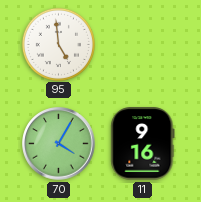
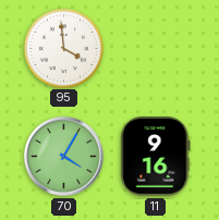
95: 4:59 -> 3:59 (63, 48)
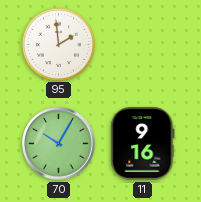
95: 3:59 -> 1:59 (58, 44)
70: 4:05 -> 10:05 (59, 144)
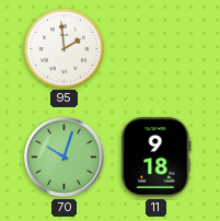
70: 10:05 -> 10:03 (65, 158)
11: 9:16 -> 9:18 (157, 158)
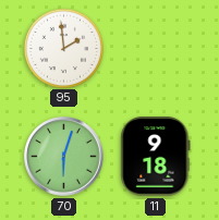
70: 10:03 -> 6:03 (64, 157)
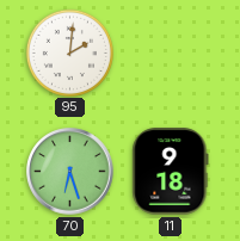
95: 1:59 -> 2:01 (69, 52)
70: 6:03 -> 6:27 (70, 172)
